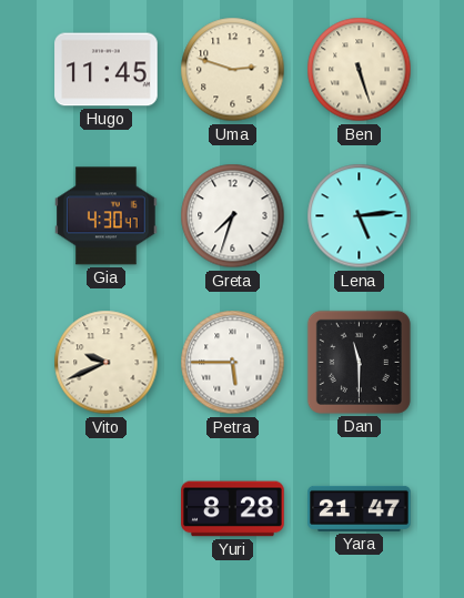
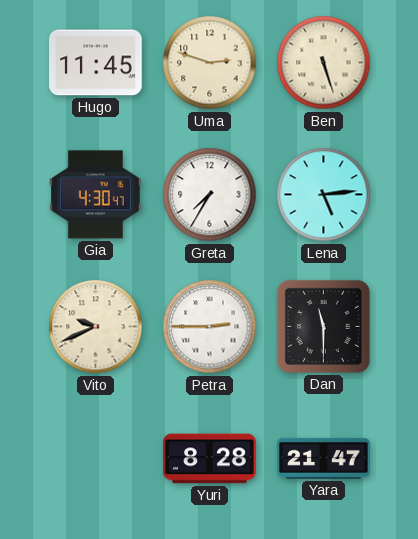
Greta: 7:33 -> 7:35 (210, 195)
Petra: 5:45 -> 2:45 (210, 327)
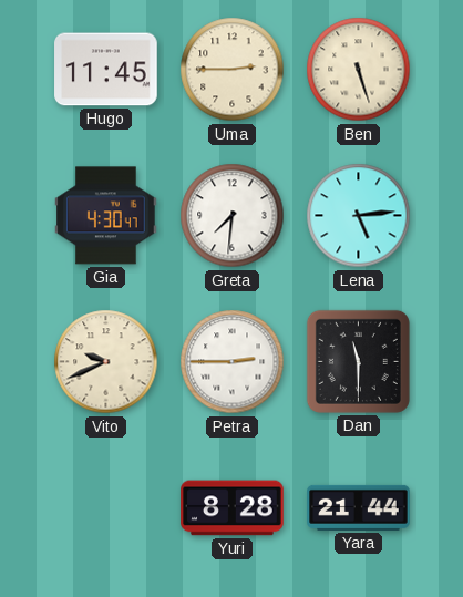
Uma: 2:48 -> 2:45 (233, 70)
Greta: 7:35 -> 7:31 (233, 216)
Yara: 21:47 -> 21:44 (359, 507)
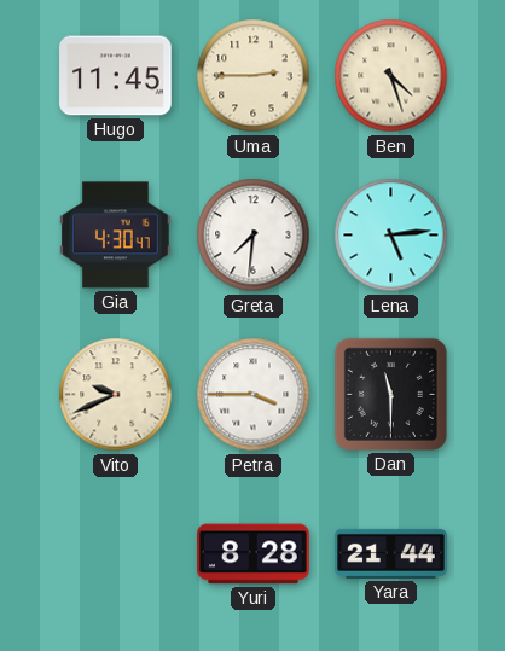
Ben: 5:27 -> 4:27 (391, 76)
Petra: 2:45 -> 3:45 (254, 395)
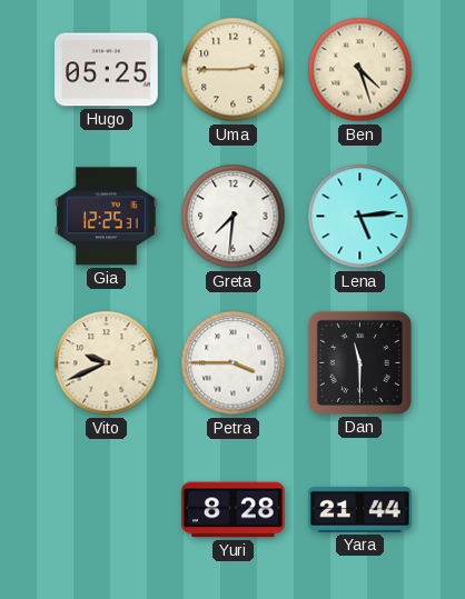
Hugo: 11:45 -> 05:25 (107, 70)
Gia: 4:30 -> 12:25 (107, 217)
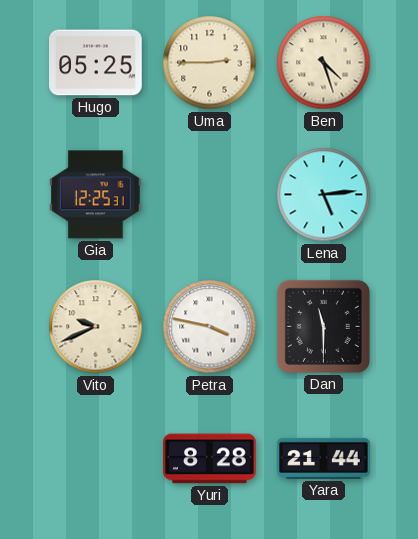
Greta: 7:31 -> none (234, 217)
Petra: 3:45 -> 3:47 (210, 327)
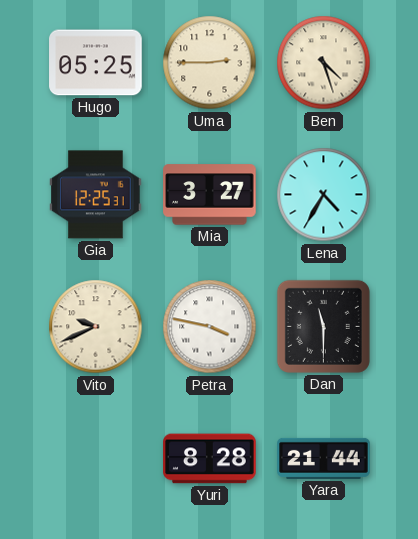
Mia: none -> 3:27 (210, 195)
Lena: 5:14 -> 4:35 (324, 195)
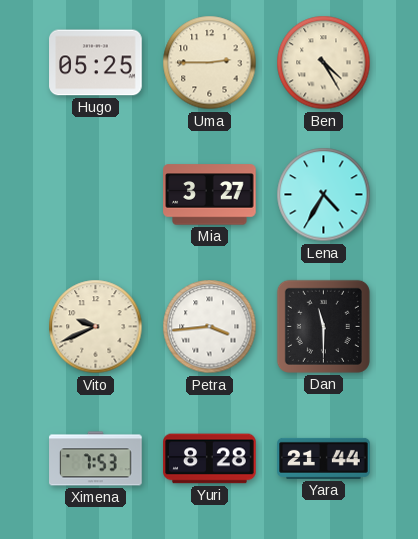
Ben: 4:27 -> 4:25 (324, 63)
Gia: 12:25 -> none (96, 195)
Petra: 3:47 -> 3:44 (210, 327)
Ximena: none -> 7:53 (96, 459)
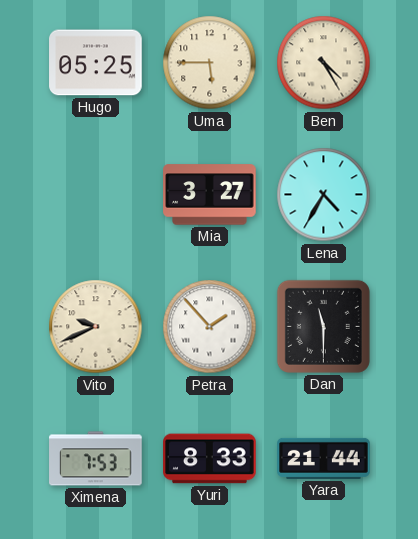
Uma: 2:45 -> 5:45 (210, 63)
Petra: 3:44 -> 1:53 (210, 327)
Yuri: 8:28 -> 8:33 (210, 459)
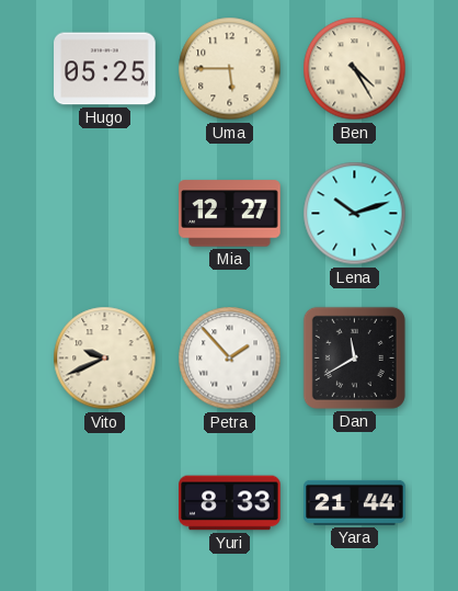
Mia: 3:27 -> 12:27 (230, 214)
Lena: 4:35 -> 10:12 (355, 214)
Dan: 11:30 -> 11:40 (354, 357)
Ximena: 7:53 -> none (96, 459)
